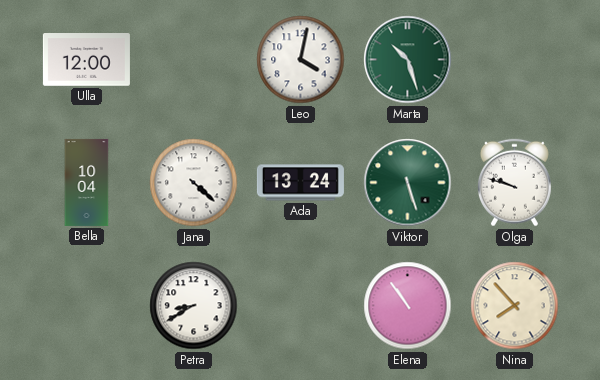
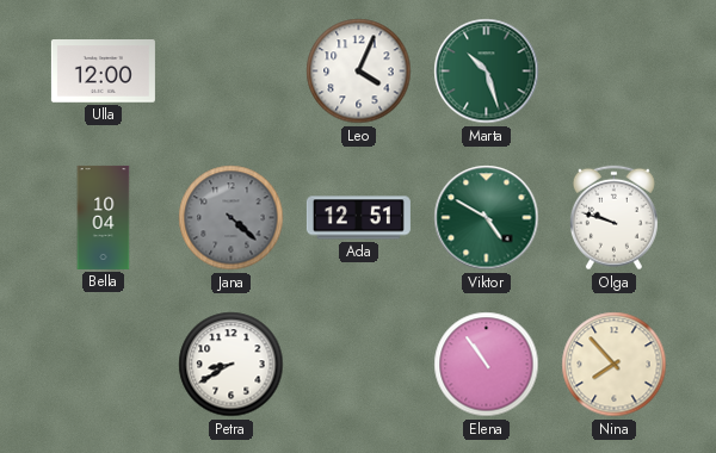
Leo: 4:02 -> 4:04 (359, 72)
Jana dial: white -> grey (232, 218)
Ada: 13:24 -> 12:51 (358, 218)
Viktor: 5:27 -> 4:50 (487, 218)
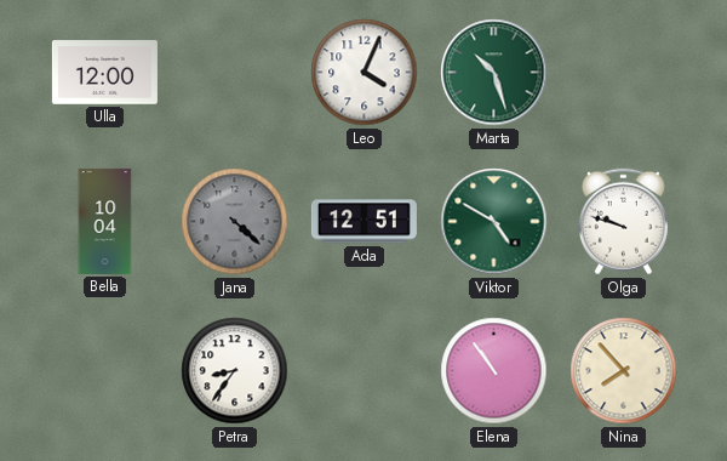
Petra: 8:40 -> 8:36 (235, 371)
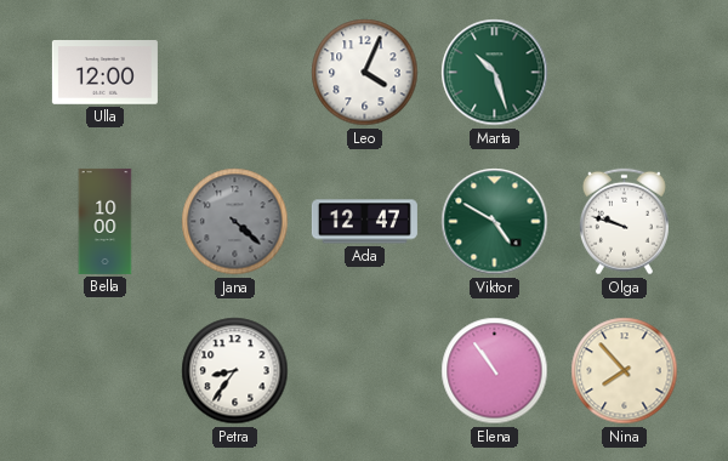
Bella: 10:04 -> 10:00 (106, 221)
Ada: 12:51 -> 12:47 (364, 222)
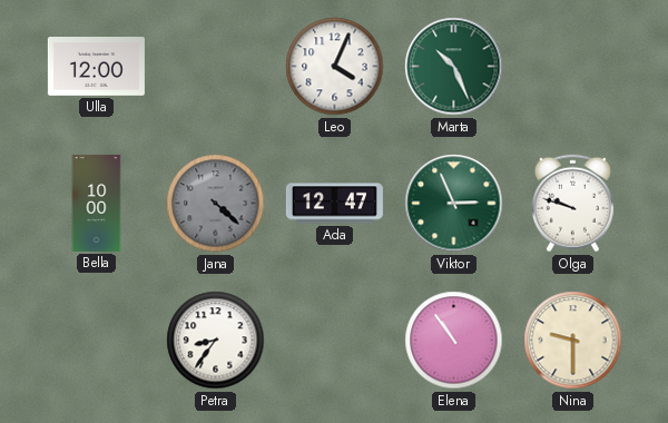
Marta: 10:27 -> 10:26 (454, 67)
Viktor: 4:50 -> 2:56 (454, 204)
Nina: 7:53 -> 9:30 (573, 341)
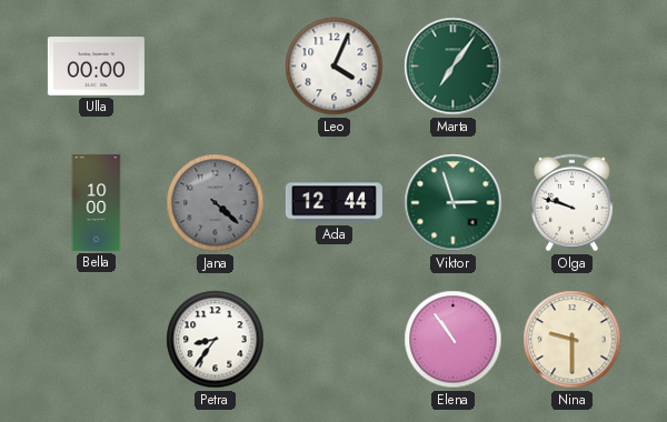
Ulla: 12:00 -> 00:00 (96, 67)
Marta: 10:26 -> 7:06 (454, 67)
Ada: 12:47 -> 12:44 (333, 203)
Viktor: 2:56 -> 2:57 (454, 203)
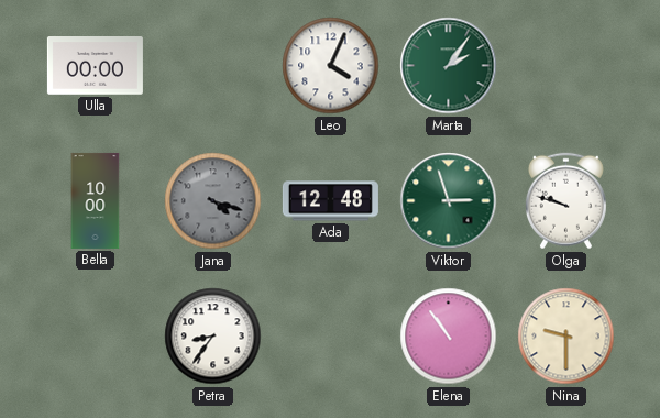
Marta: 7:06 -> 2:06 (449, 66)
Jana: 4:22 -> 4:18 (213, 201)
Ada: 12:44 -> 12:48 (330, 201)
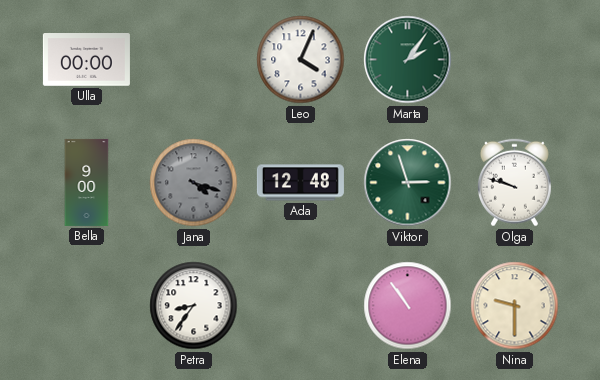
Bella: 10:00 -> 9:00 (87, 182)
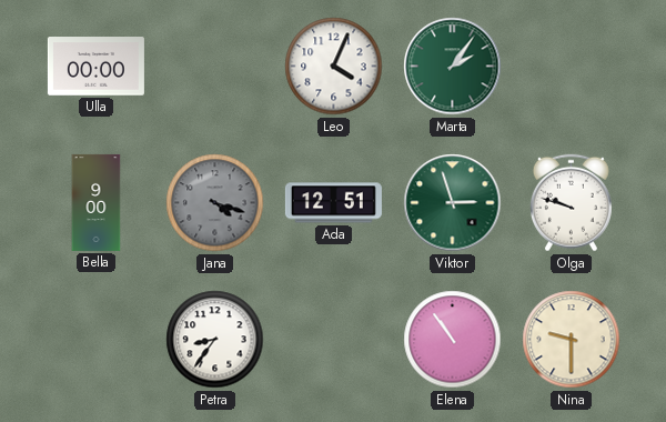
Ada: 12:48 -> 12:51 (333, 203)
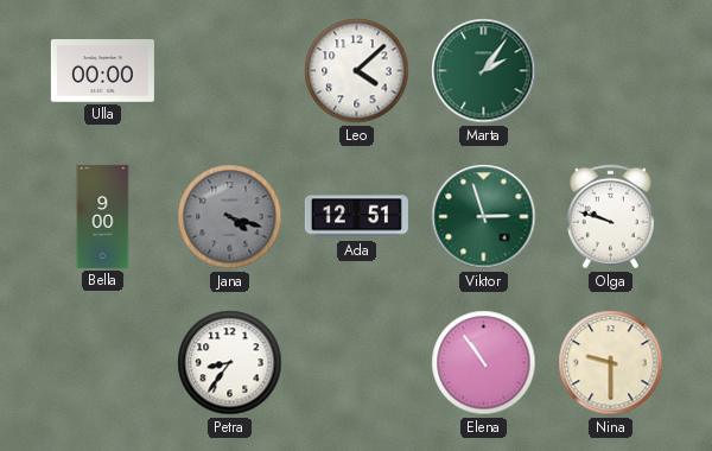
Leo: 4:04 -> 4:08 (357, 71)
